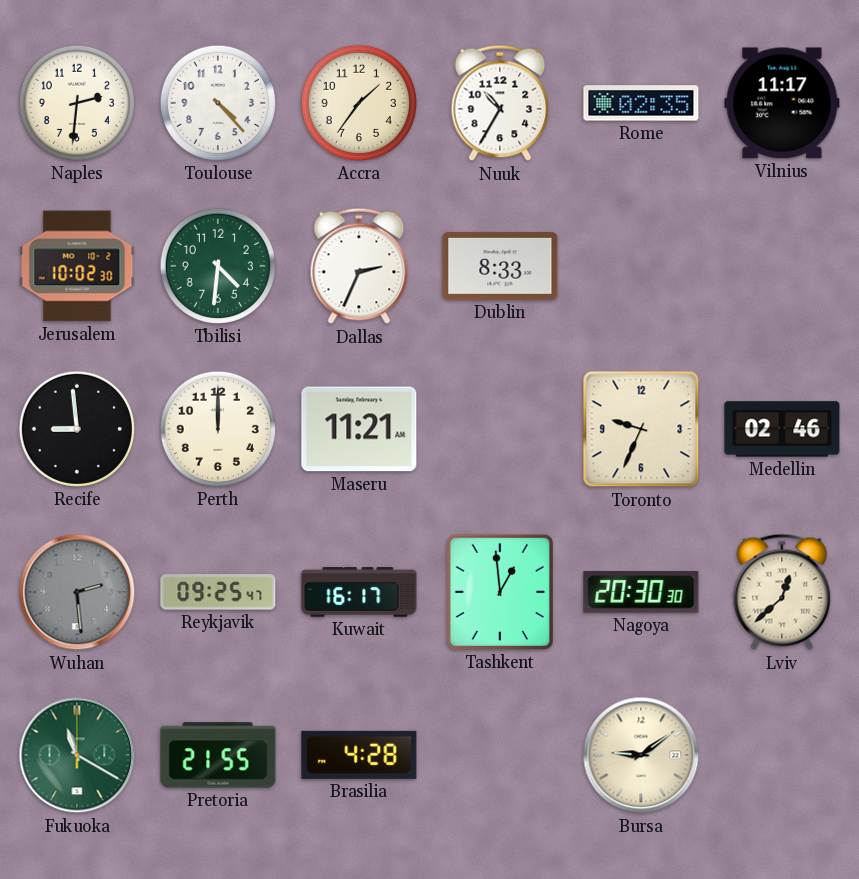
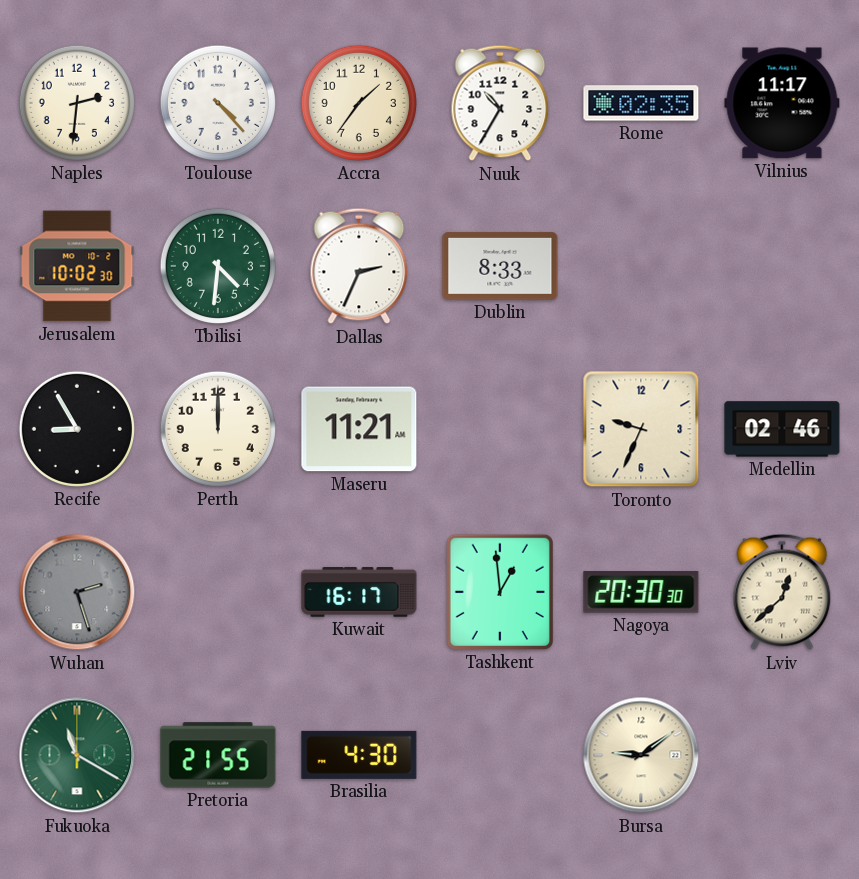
Recife: 8:59 -> 8:55 (77, 429)
Wuhan: 2:29 -> 2:27 (77, 592)
Reykjavik: 09:25 -> none (218, 592)
Brasilia: 4:28 -> 4:30 (359, 755)
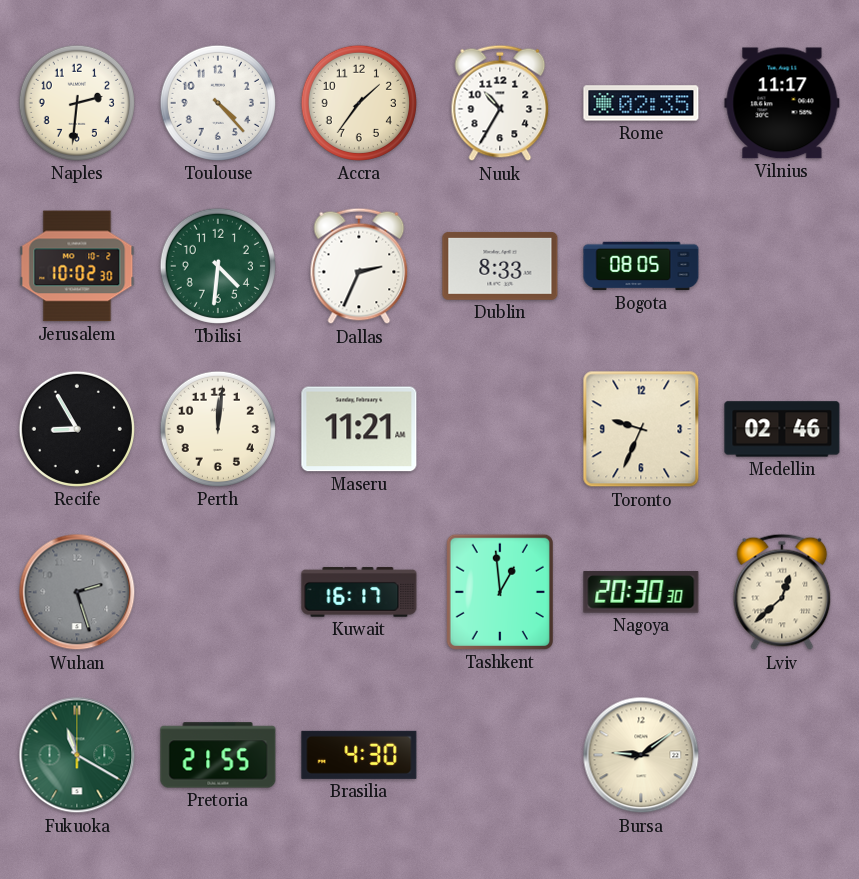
Bogota: none -> 08:05 (641, 266)
Perth: 12:00 -> 12:01 (218, 429)
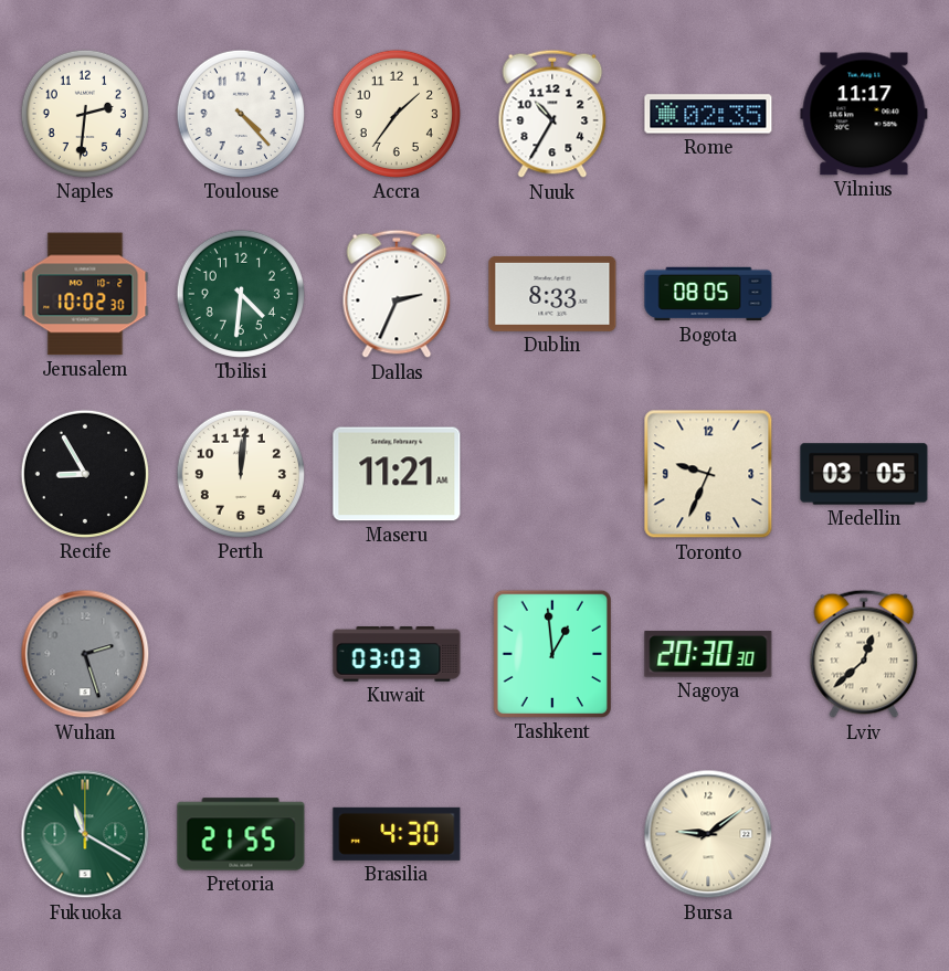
Medellin: 02:46 -> 03:05 (864, 474)
Kuwait: 16:17 -> 03:03 (397, 654)
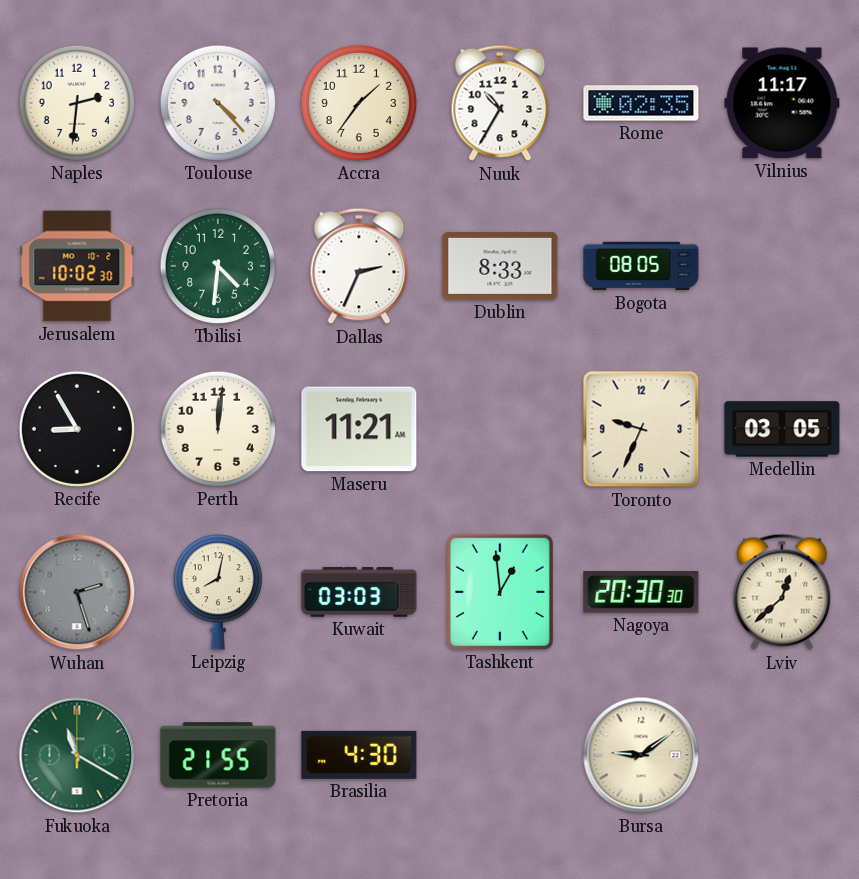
Leipzig: none -> 8:02 (218, 592)
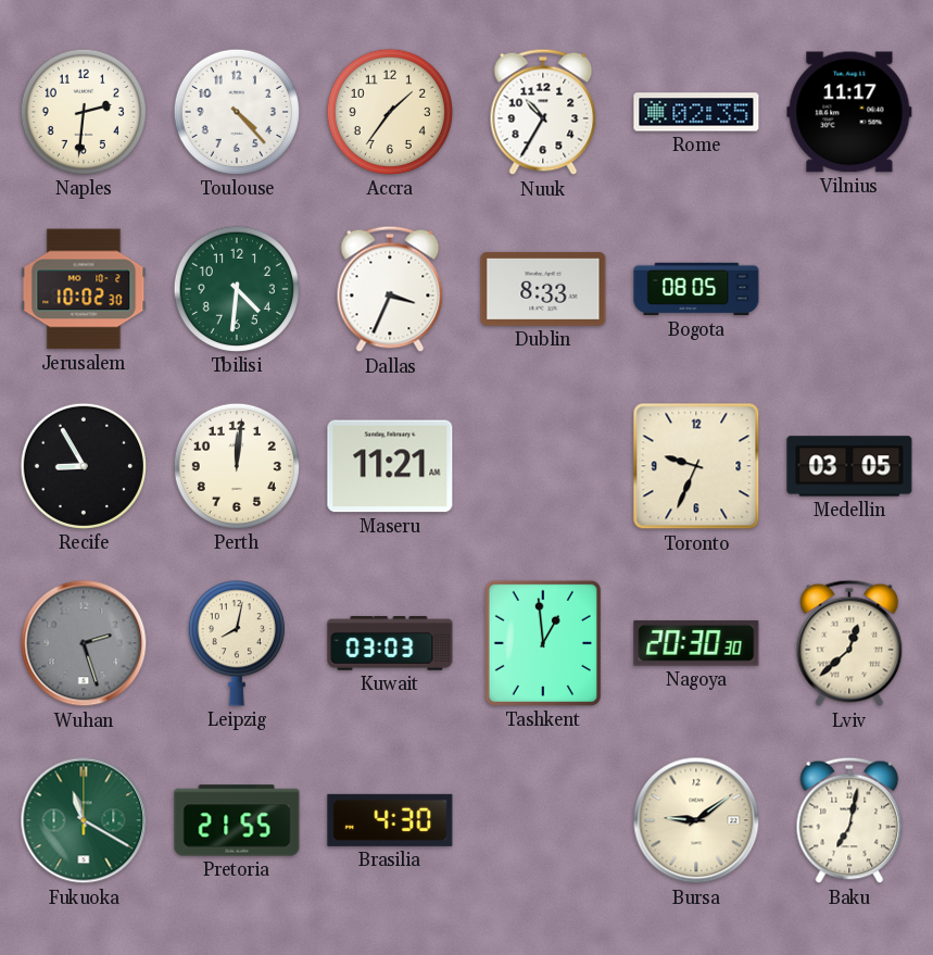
Dallas: 2:34 -> 3:34 (390, 289)
Baku: none -> 7:02 (849, 820)
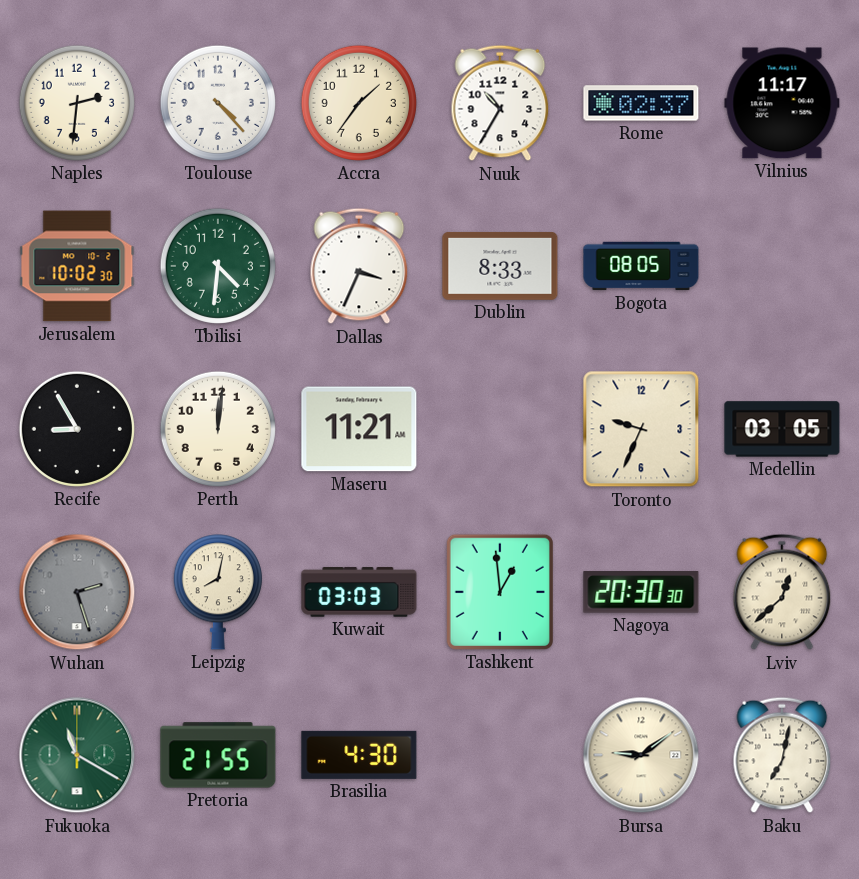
Rome: 02:35 -> 02:37 (641, 103)
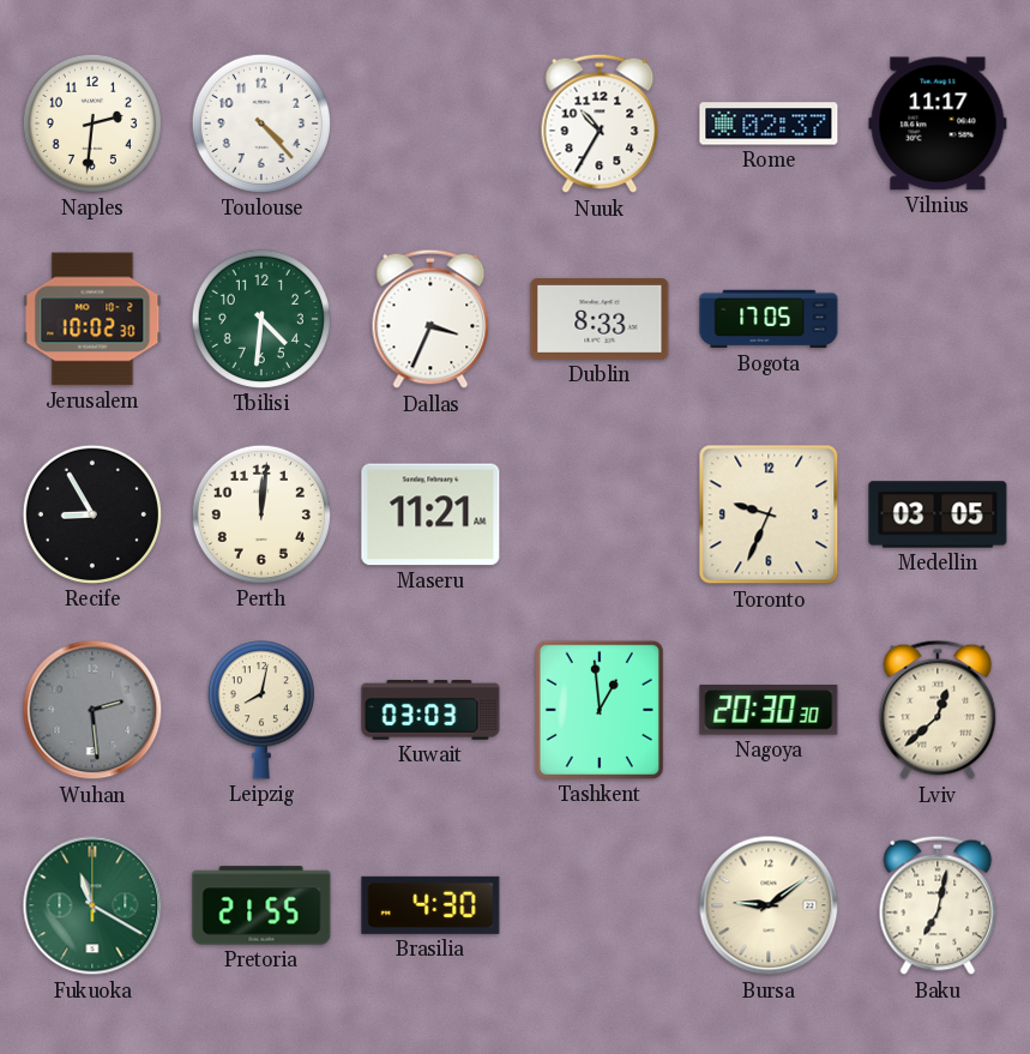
Accra: 1:36 -> none (359, 103)
Bogota: 08:05 -> 17:05 (769, 319)
Wuhan: 2:27 -> 2:29 (92, 710)
